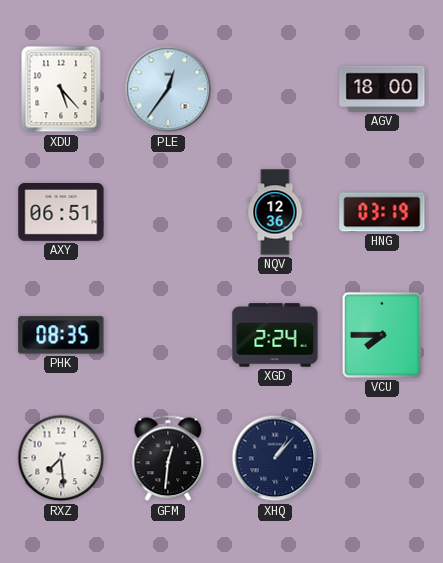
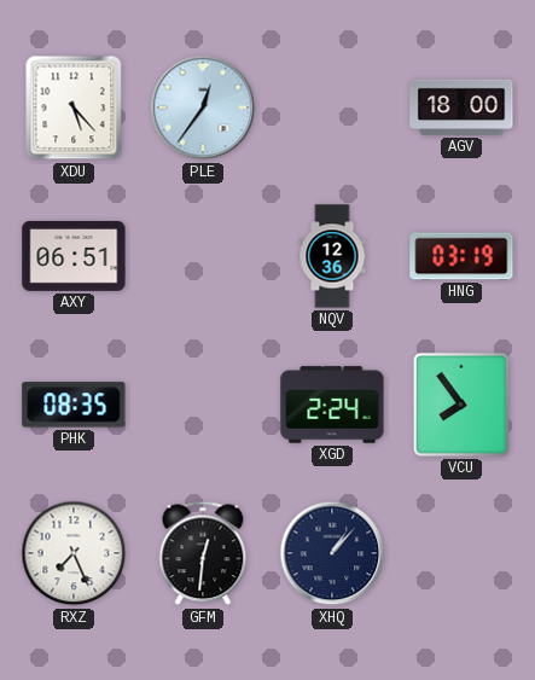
VCU: 7:45 -> 7:54 (461, 405)
RXZ: 7:29 -> 7:26 (74, 553)
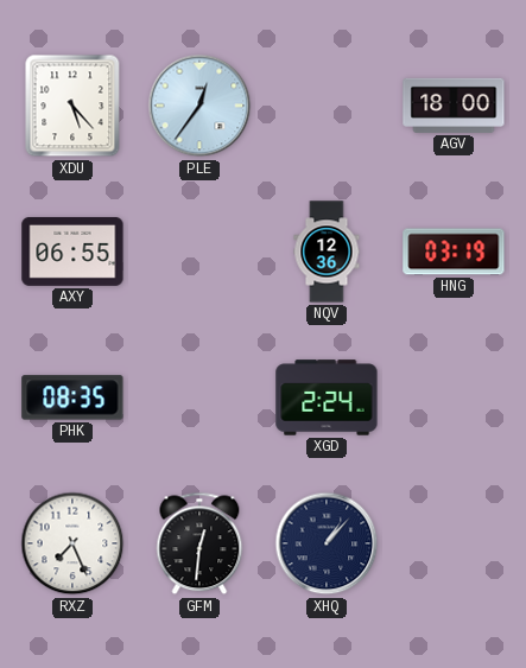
AXY: 06:51 -> 06:55 (72, 252)
VCU: 7:54 -> none (461, 405)
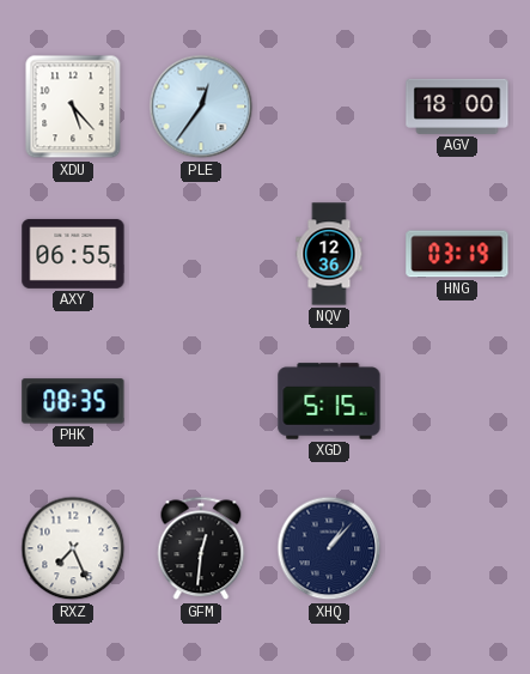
XGD: 2:24 -> 5:15 (329, 401)
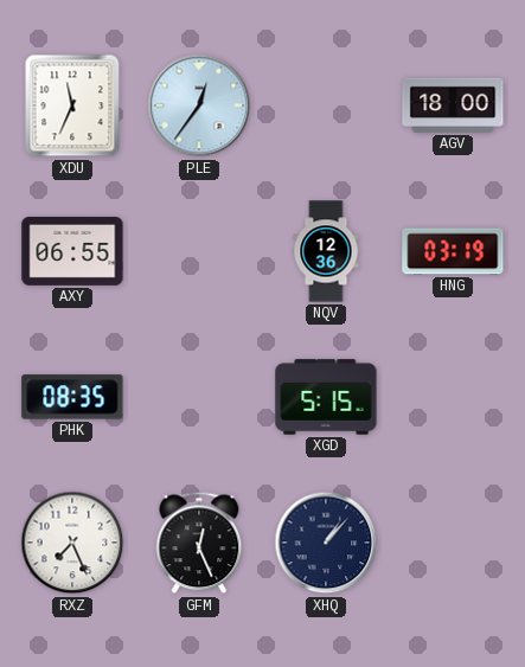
XDU: 5:23 -> 11:34 (72, 105)
GFM: 12:31 -> 12:26 (199, 543)
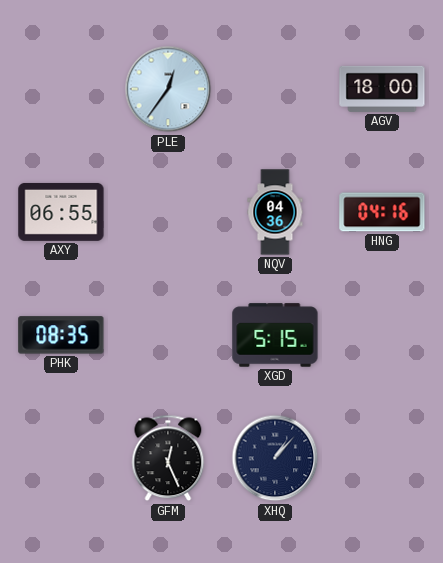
XDU: 11:34 -> none (72, 105)
NQV: 12:36 -> 04:36 (275, 212)
HNG: 03:19 -> 04:16 (382, 212)
RXZ: 7:26 -> none (72, 543)
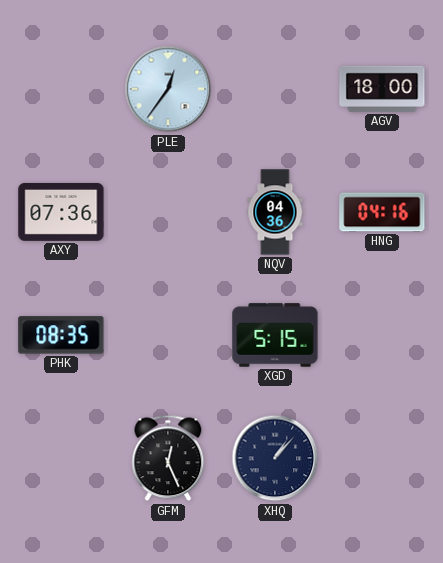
AXY: 06:55 -> 07:36 (61, 212)
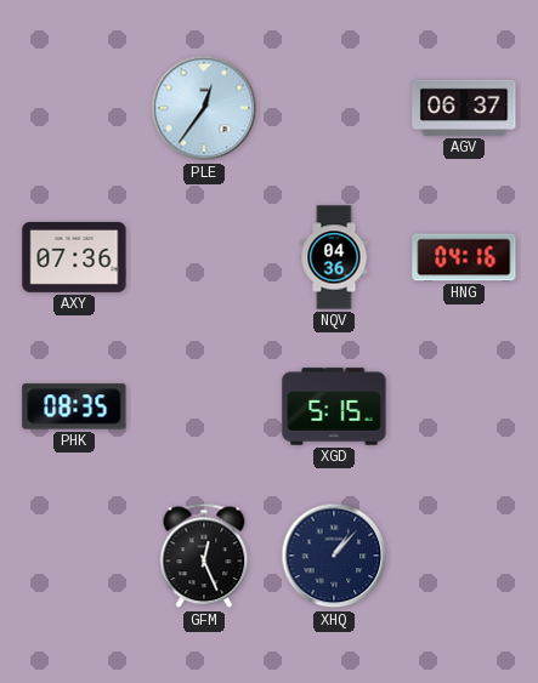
AGV: 18:00 -> 06:37 (464, 108)
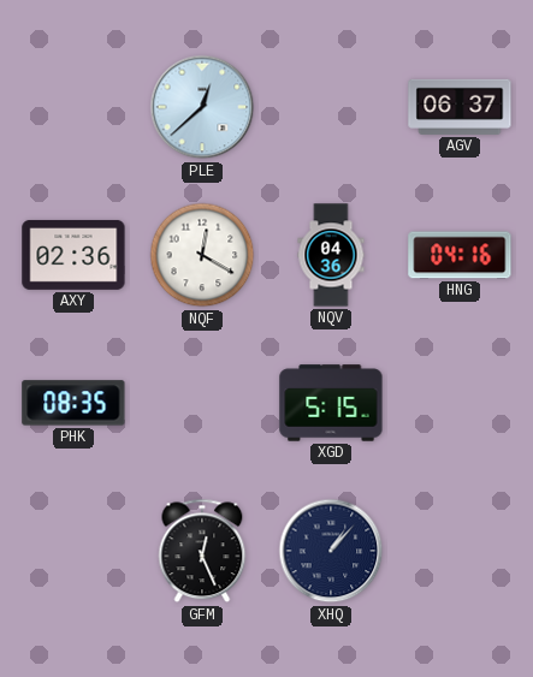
PLE: 12:36 -> 12:38 (202, 107)
AXY: 07:36 -> 02:36 (73, 255)
NQF: none -> 12:20 (202, 255)
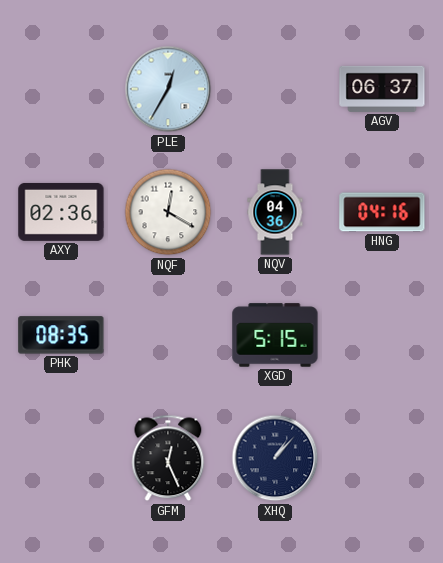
PLE: 12:38 -> 12:35 (168, 89)
